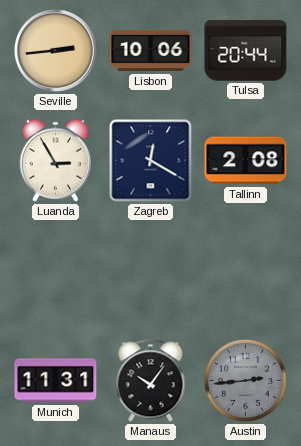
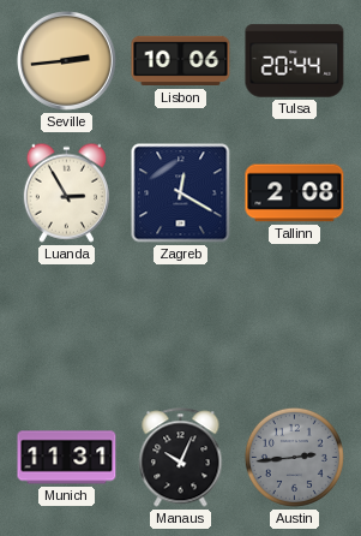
Manaus: 10:06 -> 10:04 (181, 458)
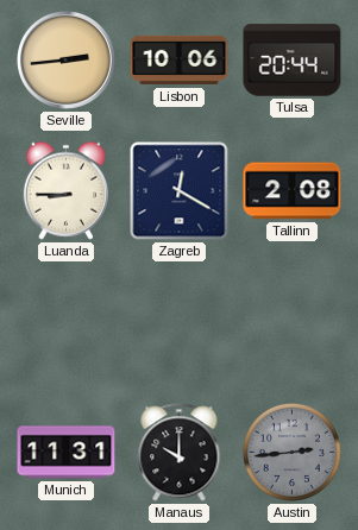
Luanda: 2:55 -> 8:45 (65, 190)
Manaus: 10:04 -> 10:00 (180, 453)
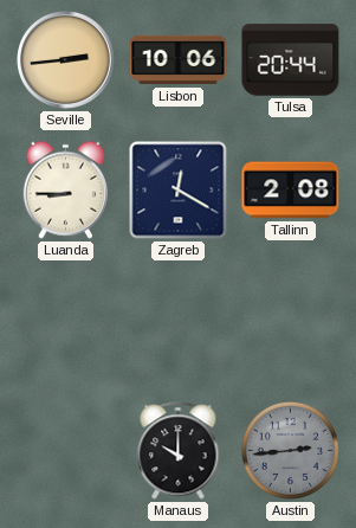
Munich: 11:31 -> none (67, 453)
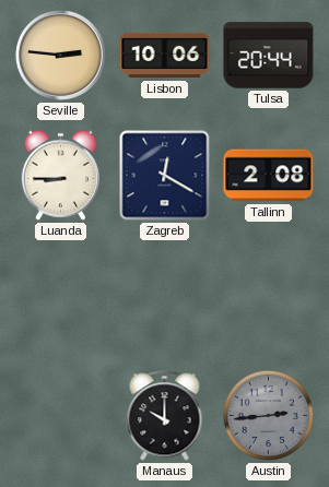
Seville: 2:44 -> 2:46 (61, 56)
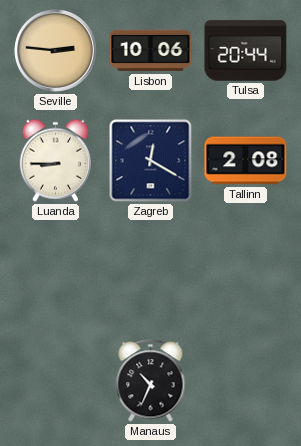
Manaus: 10:00 -> 10:34 (151, 381)
Austin: 2:44 -> none (268, 415)
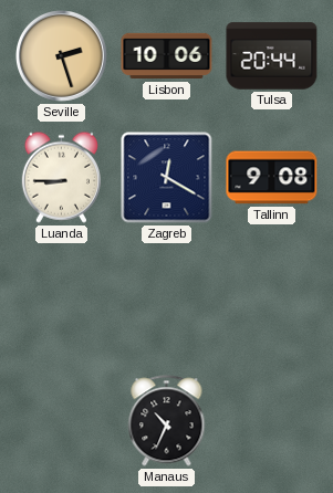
Seville: 2:46 -> 2:27 (62, 56)
Tallinn: 2:08 -> 9:08 (272, 178)
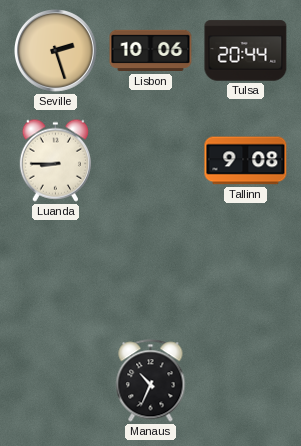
Zagreb: 12:20 -> none (167, 178)
